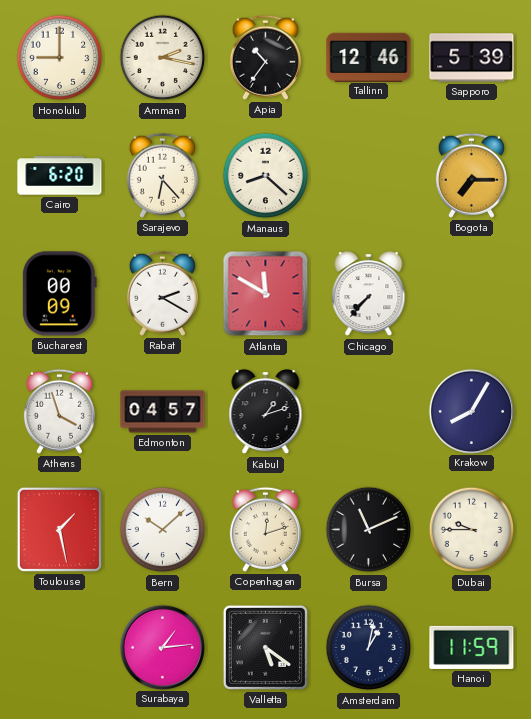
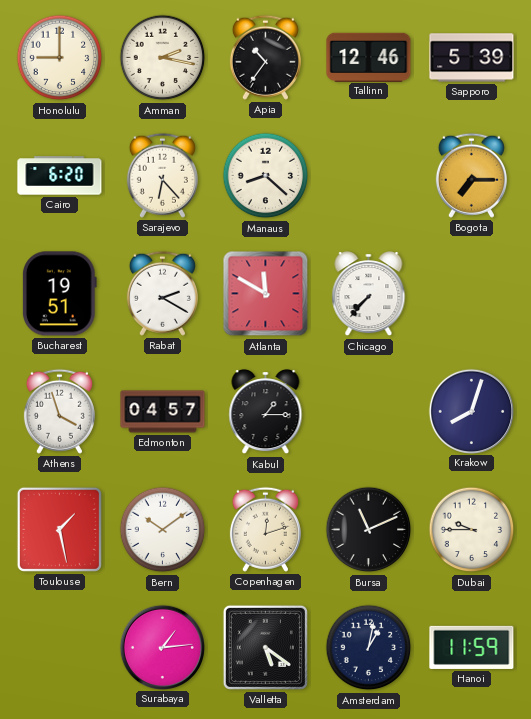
Bucharest: 00:09 -> 19:51 (59, 294)
Kabul: 1:12 -> 1:15 (266, 412)
Krakow: 8:05 -> 8:03 (471, 411)
Bern: 10:08 -> 10:09 (163, 530)
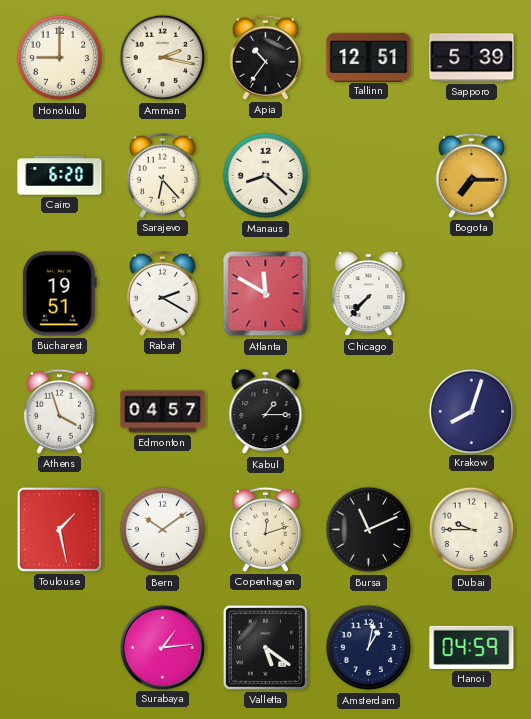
Tallinn: 12:46 -> 12:51 (369, 57)
Hanoi: 11:59 -> 04:59 (472, 647)
